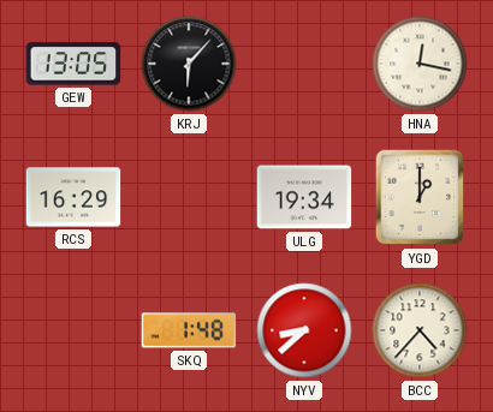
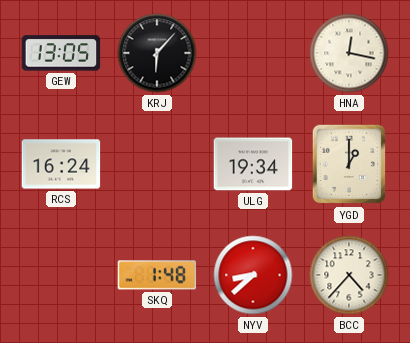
RCS: 16:29 -> 16:24 (61, 164)
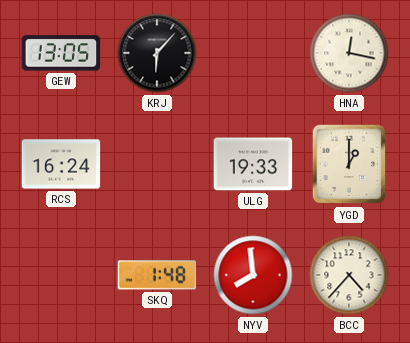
ULG: 19:34 -> 19:33 (253, 164)
NYV: 8:38 -> 7:59 (253, 275)
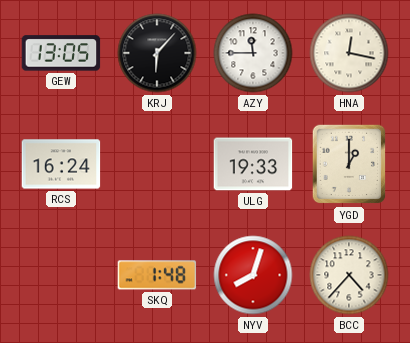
AZY: none -> 11:45 (253, 53)
NYV: 7:59 -> 8:03 (253, 275)
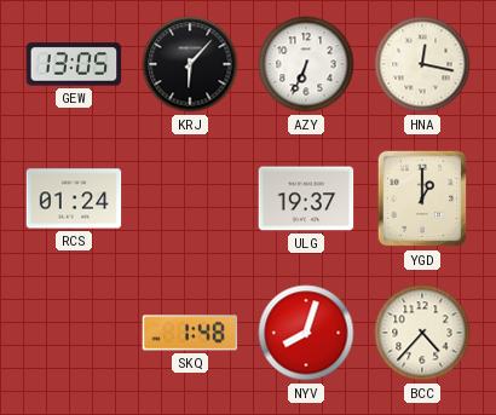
AZY: 11:45 -> 6:34 (306, 64)
RCS: 16:24 -> 01:24 (74, 198)
ULG: 19:33 -> 19:37 (306, 198)
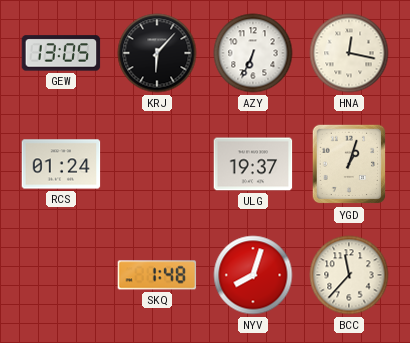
YGD: 1:00 -> 1:03 (349, 164)
BCC: 4:37 -> 11:37 (349, 275)
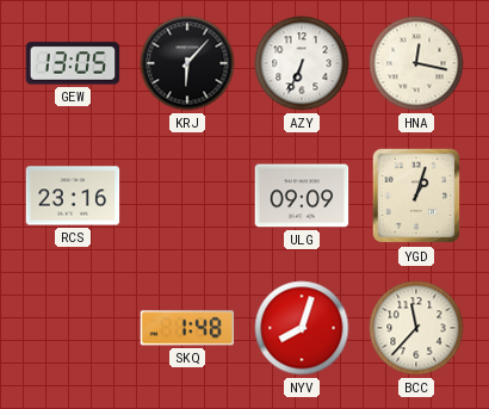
RCS: 01:24 -> 23:16 (73, 196)
ULG: 19:37 -> 09:09 (302, 196)
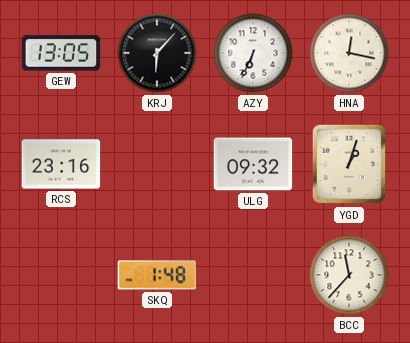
ULG: 09:09 -> 09:32 (253, 164)
NYV: 8:03 -> none (302, 328)
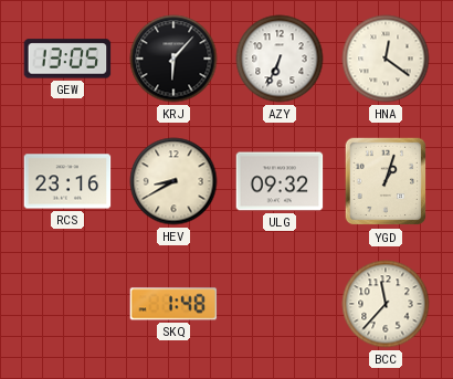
HNA: 12:17 -> 12:21 (386, 59)
HEV: none -> 8:40 (173, 181)
